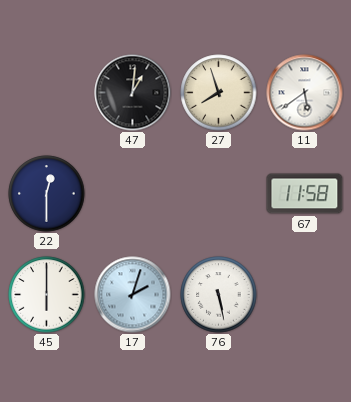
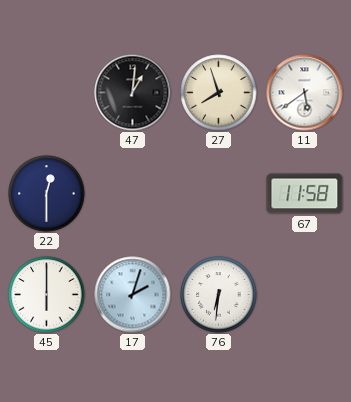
76: 5:28 -> 6:31 (219, 295)
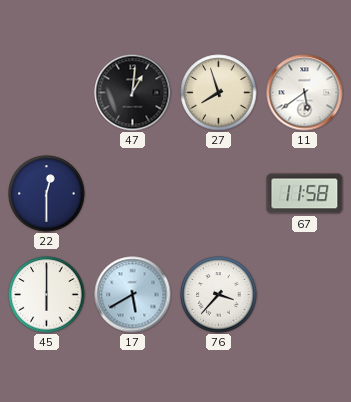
17: 2:03 -> 5:40 (133, 295)
76: 6:31 -> 3:37 (219, 295)
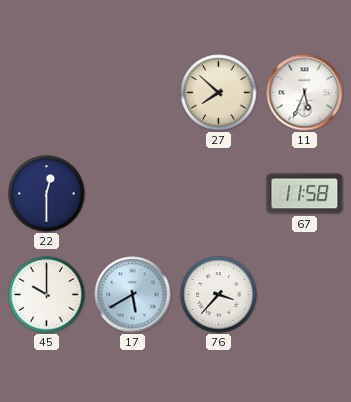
47: 1:01 -> none (133, 93)
27: 7:57 -> 7:52 (219, 93)
11: 5:39 -> 5:34 (305, 93)
45: 6:00 -> 10:00 (47, 295)
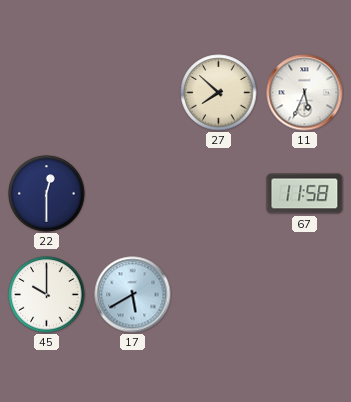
76: 3:37 -> none (219, 295)
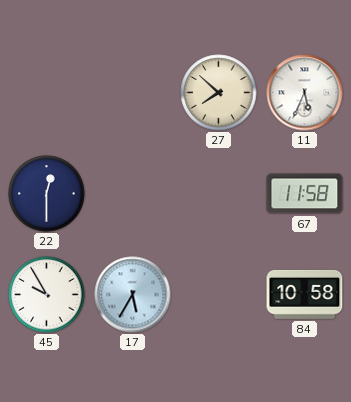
45: 10:00 -> 9:55 (47, 295)
17: 5:40 -> 5:35 (133, 295)
84: none -> 10:58 (305, 294)
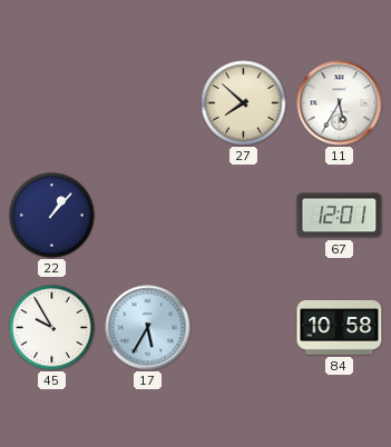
11: 5:34 -> 5:35 (340, 103)
22: 12:30 -> 1:07 (52, 216)
67: 11:58 -> 12:01 (340, 216)
